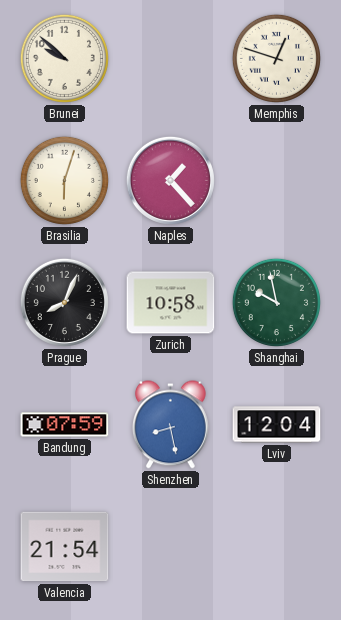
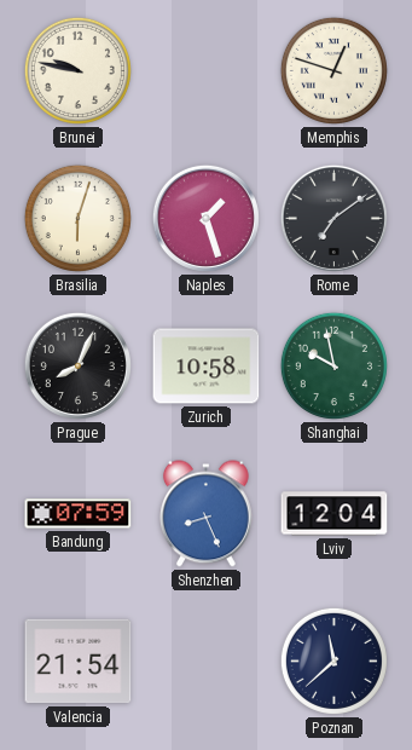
Brunei: 9:52 -> 9:47 (77, 70)
Naples: 1:23 -> 1:27 (205, 218)
Rome: none -> 7:09 (333, 218)
Shenzhen: 8:28 -> 8:26 (205, 514)
Poznan: none -> 11:38 (333, 660)
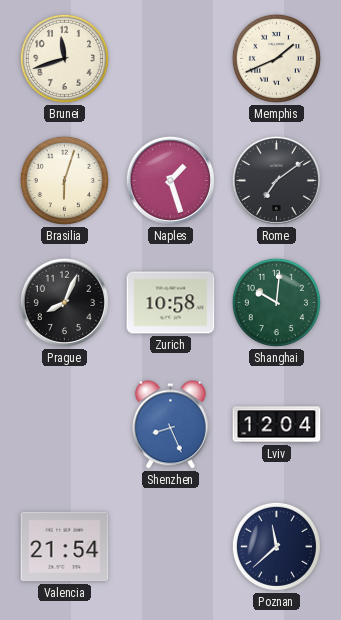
Brunei: 9:47 -> 11:42 (64, 58)
Memphis: 12:48 -> 1:41 (276, 58)
Shanghai: 9:58 -> 10:01 (276, 302)
Bandung: 07:59 -> none (79, 514)
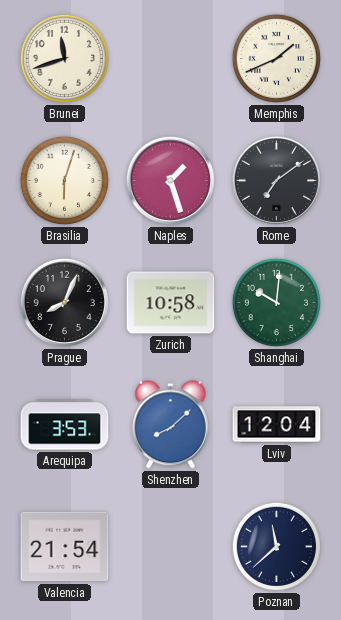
Arequipa: none -> 3:53 (65, 425)
Shenzhen: 8:26 -> 8:08 (170, 425)
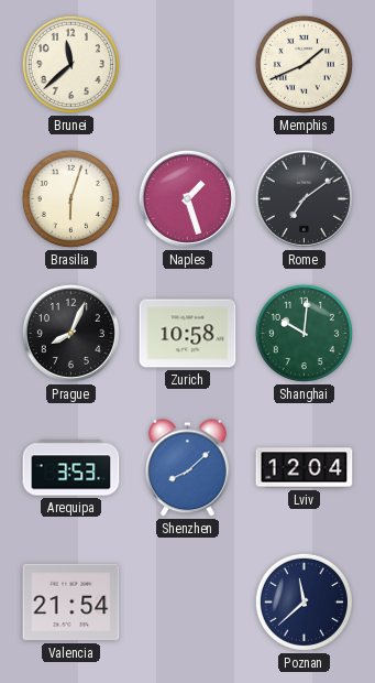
Brunei: 11:42 -> 11:38 (70, 64)
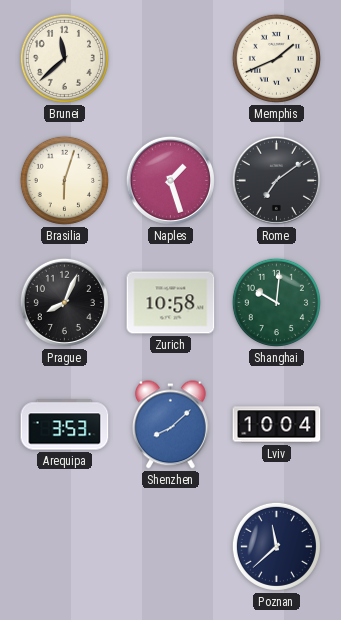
Lviv: 12:04 -> 10:04 (277, 425)
Valencia: 21:54 -> none (71, 603)
